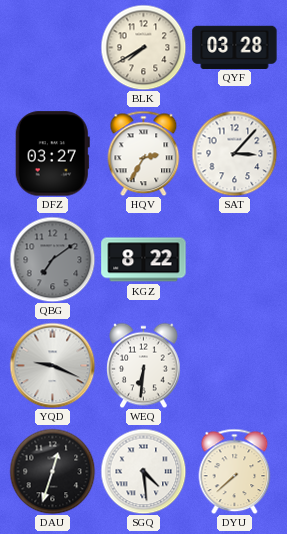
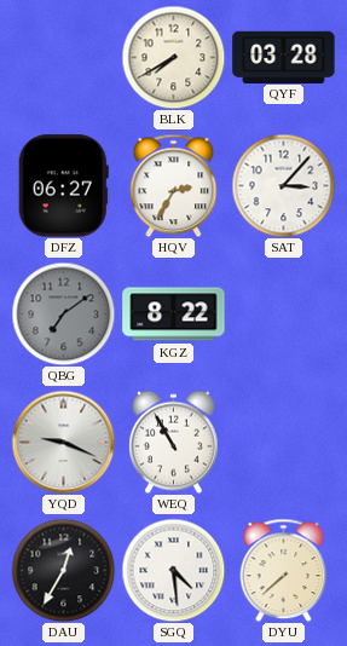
DFZ: 03:27 -> 06:27 (63, 186)
WEQ: 6:31 -> 10:55 (174, 442)
DAU: 12:33 -> 12:35 (63, 570)
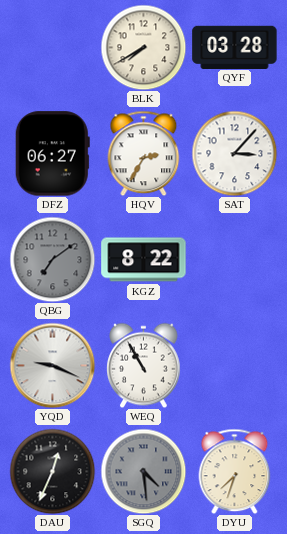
DAU: 12:35 -> 12:34 (52, 471)
SGQ dial: white -> grey (143, 471)
DYU: 7:38 -> 7:33 (235, 471)
